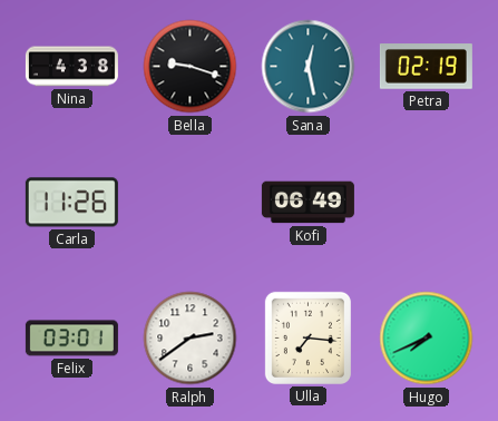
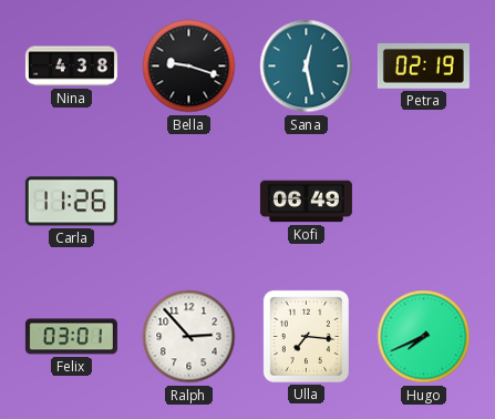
Ralph: 2:39 -> 2:53 (189, 337)
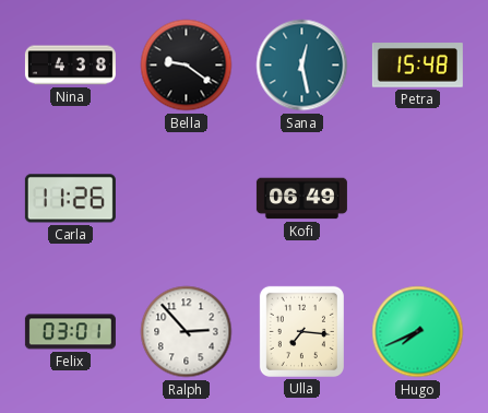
Bella: 9:18 -> 9:21 (187, 66)
Petra: 02:19 -> 15:48 (417, 66)
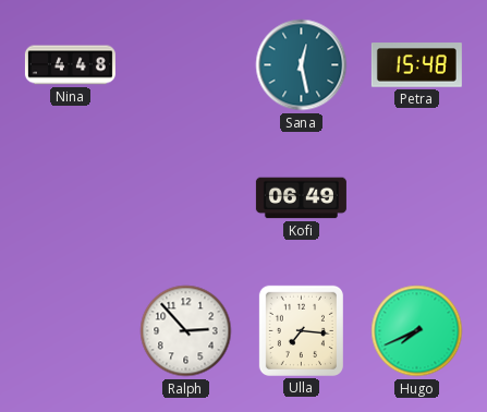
Nina: 4:38 -> 4:48 (70, 65)
Bella: 9:21 -> none (187, 66)
Carla: 11:26 -> none (70, 199)
Felix: 03:01 -> none (70, 332)
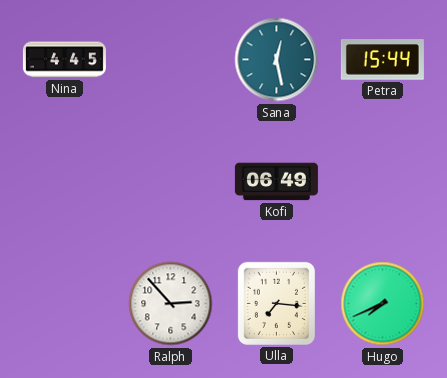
Nina: 4:48 -> 4:45 (64, 60)
Petra: 15:48 -> 15:44 (382, 60)
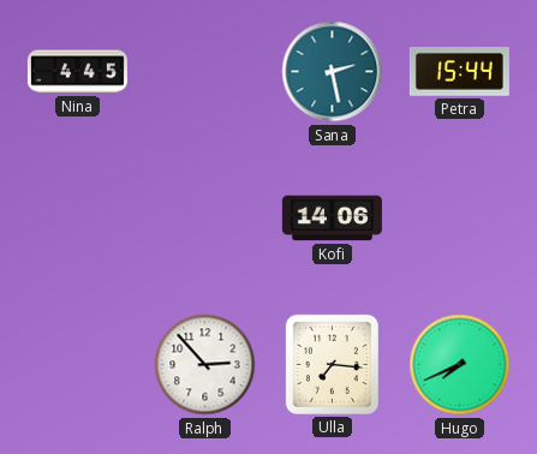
Sana: 12:28 -> 2:28 (333, 72)
Kofi: 06:49 -> 14:06 (332, 219)
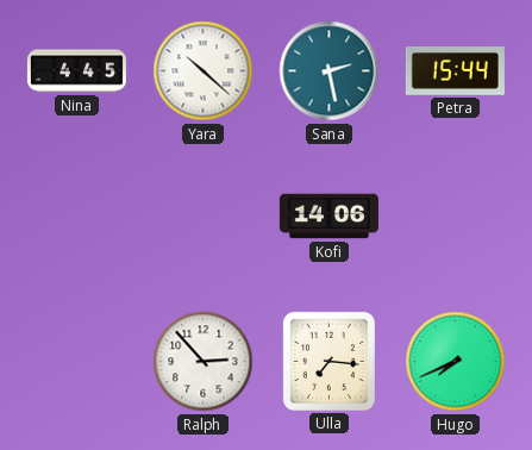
Yara: none -> 10:22 (204, 71)
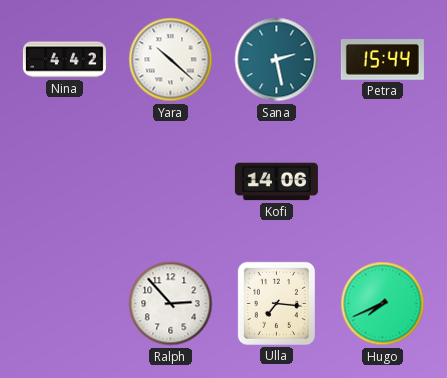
Nina: 4:45 -> 4:42 (64, 60)
